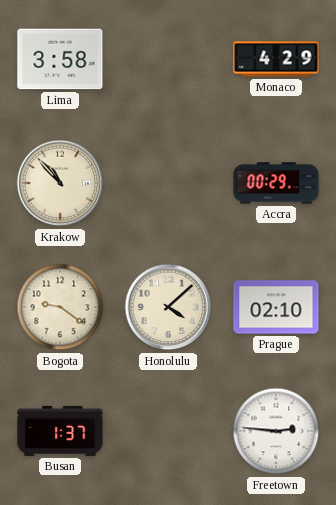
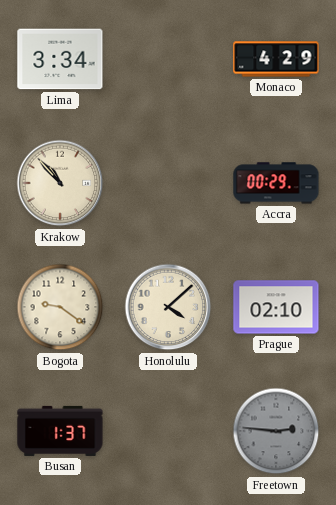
Lima: 3:58 -> 3:34 (60, 59)
Freetown dial: white -> grey (276, 431)
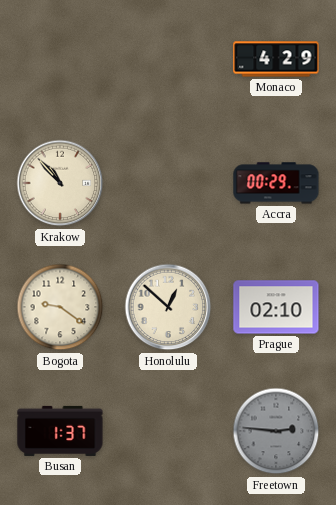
Lima: 3:34 -> none (60, 59)
Honolulu: 4:08 -> 12:52 (168, 307)
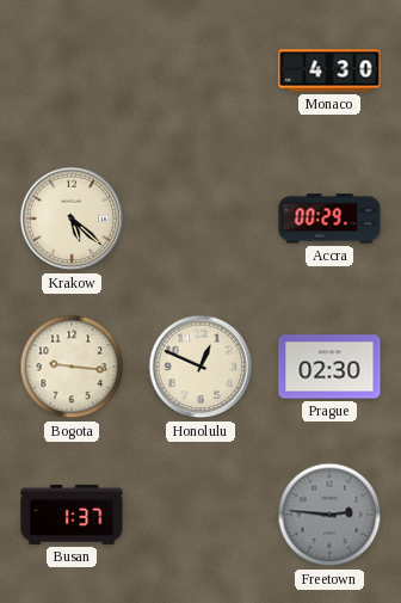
Monaco: 4:29 -> 4:30 (329, 70)
Krakow: 10:53 -> 5:22 (72, 219)
Bogota: 9:21 -> 9:16 (72, 367)
Honolulu: 12:52 -> 12:49 (200, 367)
Prague: 02:10 -> 02:30 (329, 367)
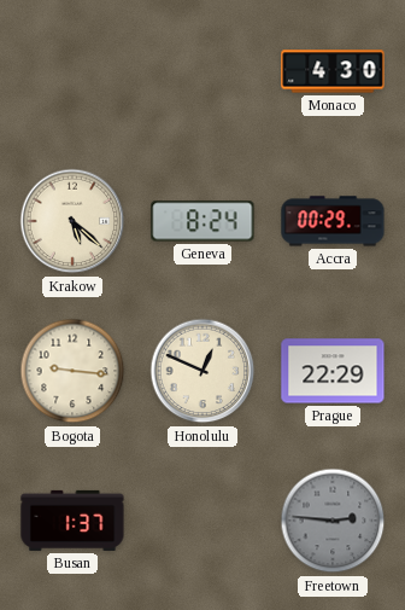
Geneva: none -> 8:24 (202, 221)
Prague: 02:30 -> 22:29 (333, 371)
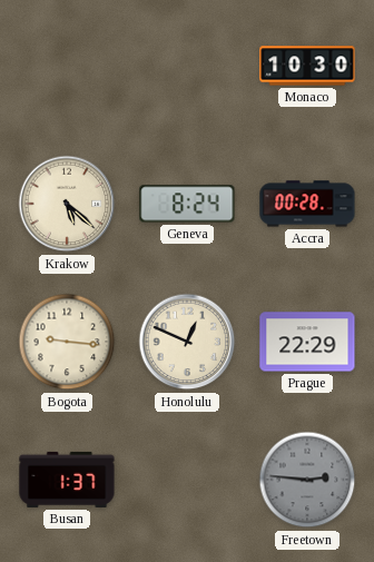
Monaco: 4:30 -> 10:30 (307, 66)
Accra: 00:29 -> 00:28 (307, 204)
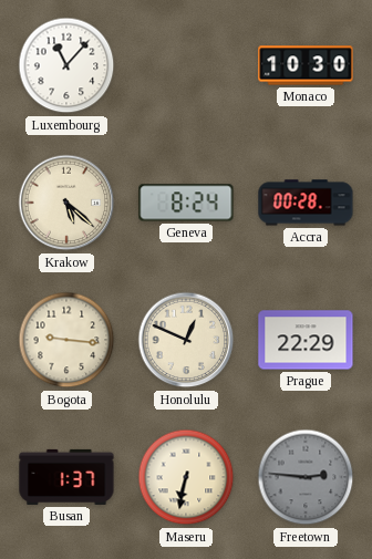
Luxembourg: none -> 11:07 (66, 65)
Maseru: none -> 6:32 (186, 477)
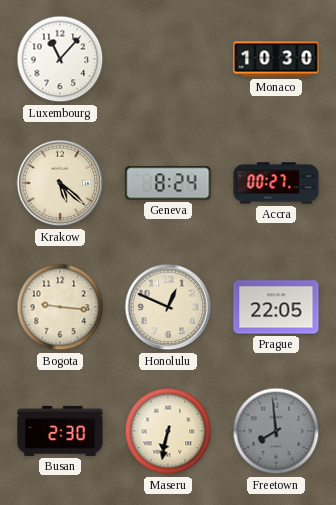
Accra: 00:28 -> 00:27 (276, 183)
Prague: 22:29 -> 22:05 (276, 307)
Busan: 1:37 -> 2:30 (60, 431)
Freetown: 2:46 -> 7:59 (276, 431)
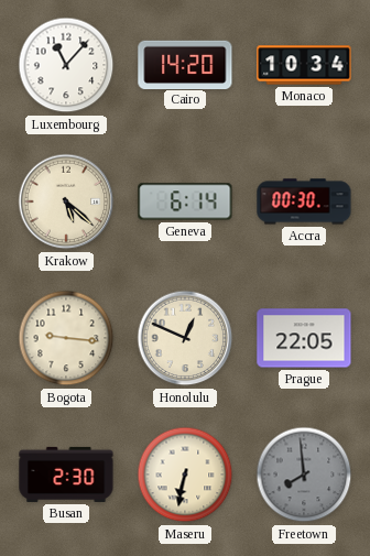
Cairo: none -> 14:20 (185, 64)
Monaco: 10:30 -> 10:34 (304, 65)
Geneva: 8:24 -> 6:14 (185, 201)
Accra: 00:27 -> 00:30 (304, 201)
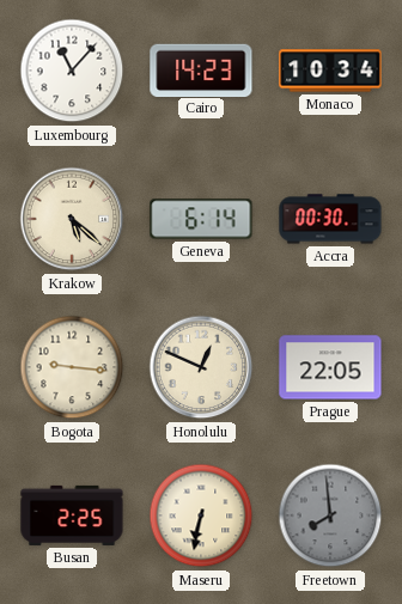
Cairo: 14:20 -> 14:23 (201, 69)
Busan: 2:30 -> 2:25 (72, 515)
